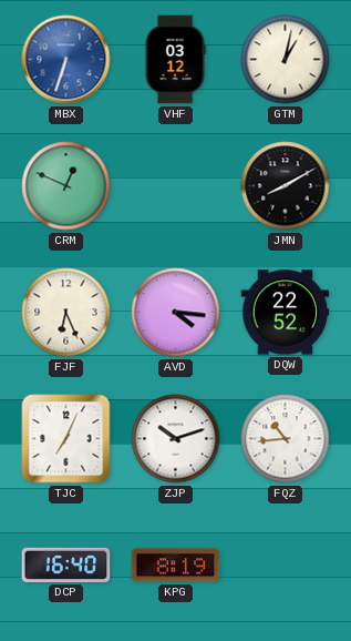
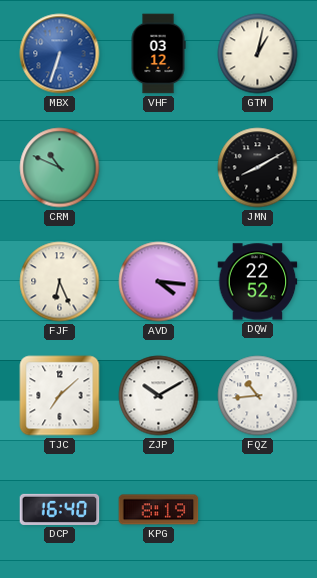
CRM: 12:49 -> 10:49 (60, 168)
TJC: 7:04 -> 7:08 (60, 396)
ZJP: 10:12 -> 10:10 (159, 396)
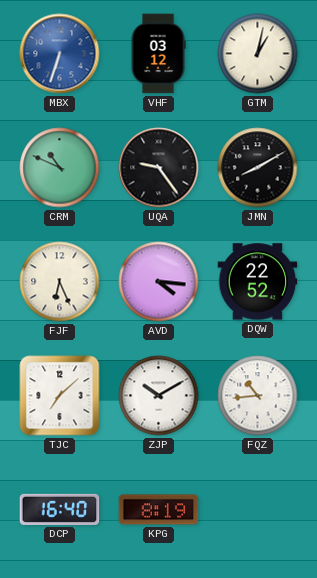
UQA: none -> 9:24 (159, 168)
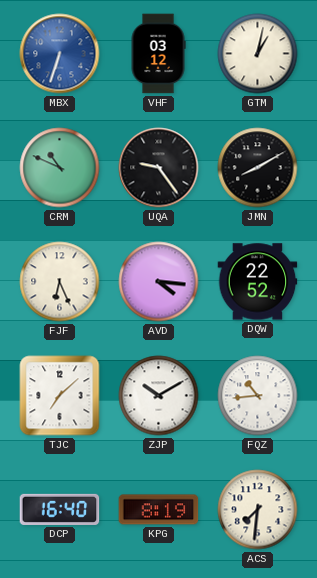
ACS: none -> 7:31 (258, 510)
